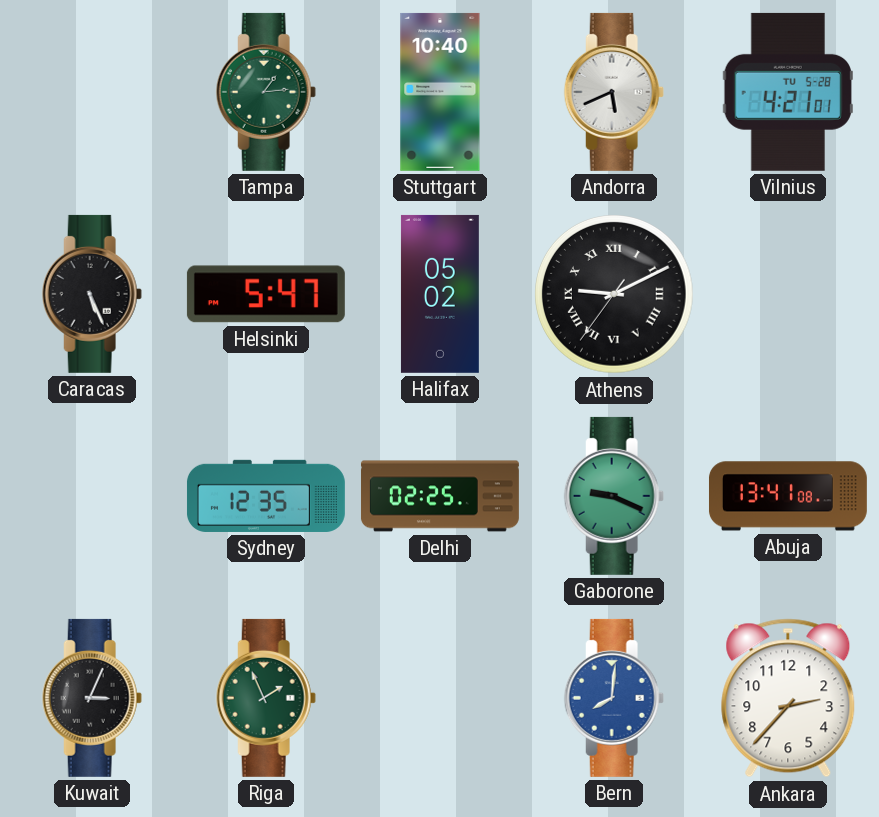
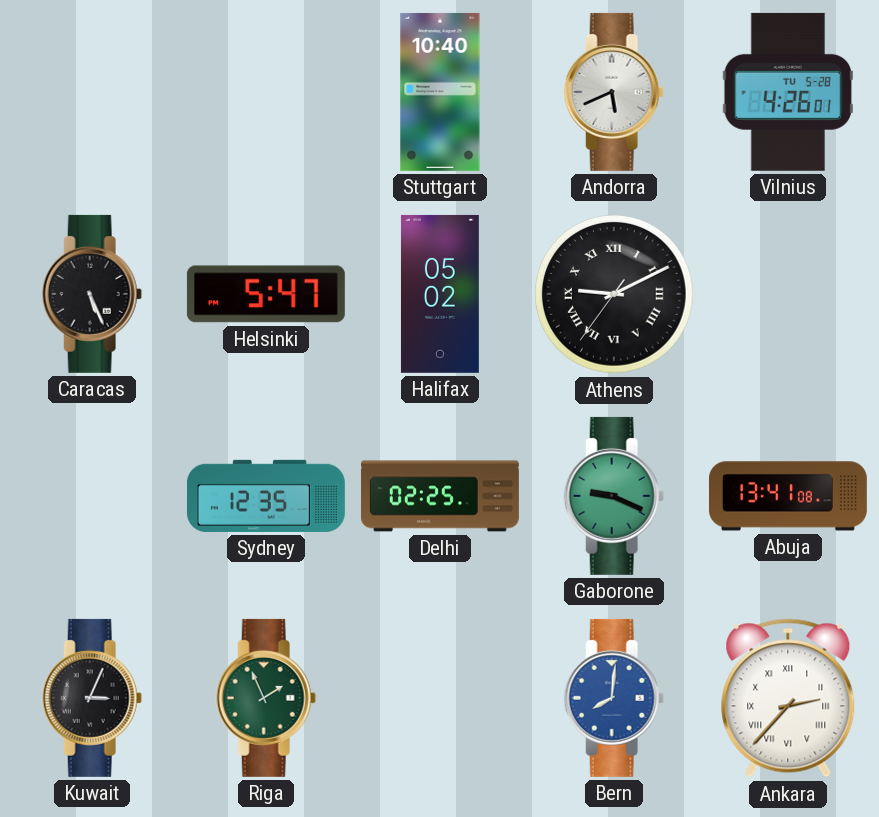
Tampa: 1:14 -> none (266, 92)
Vilnius: 4:21 -> 4:26 (788, 92)
Ankara numerals: Arabic -> Roman (788, 698)
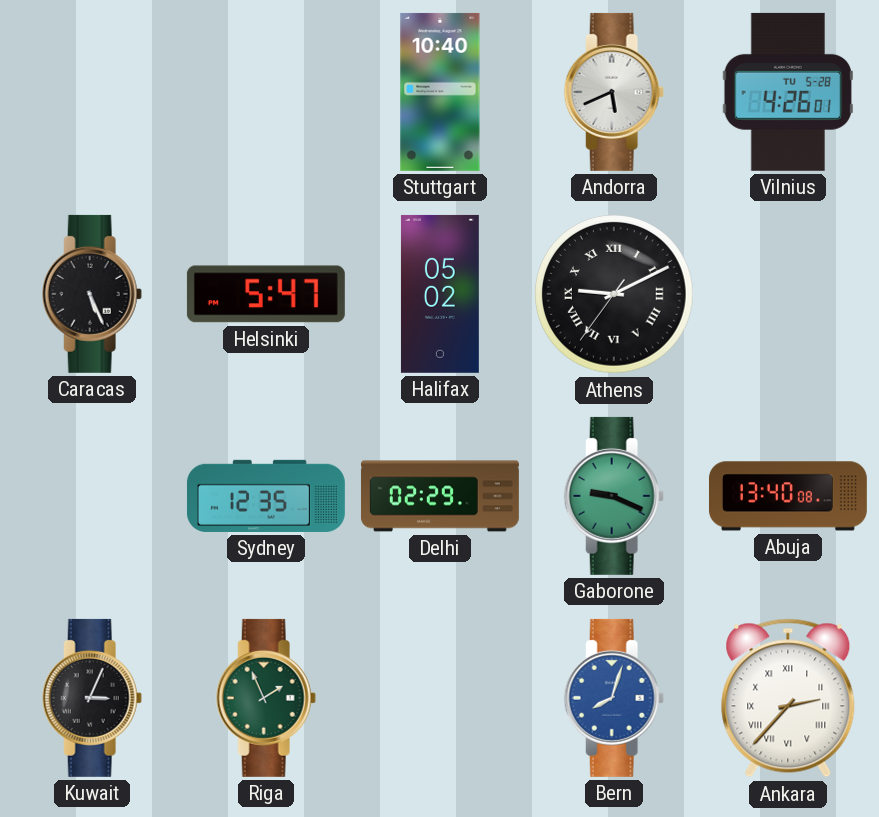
Delhi: 02:25 -> 02:29 (440, 496)
Abuja: 13:41 -> 13:40 (788, 496)
Bern: 8:01 -> 8:03 (614, 698)
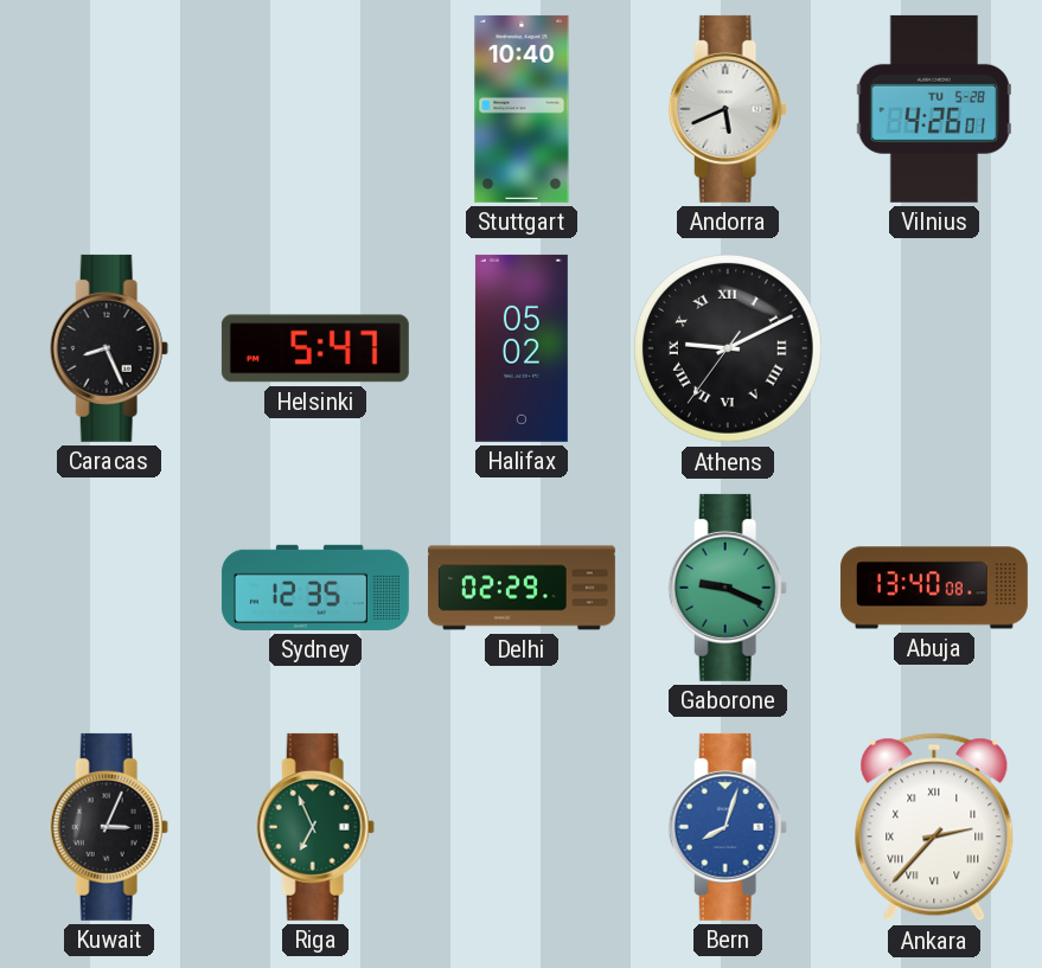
Caracas: 5:26 -> 8:26 (109, 348)
Riga: 1:56 -> 6:56 (315, 827)
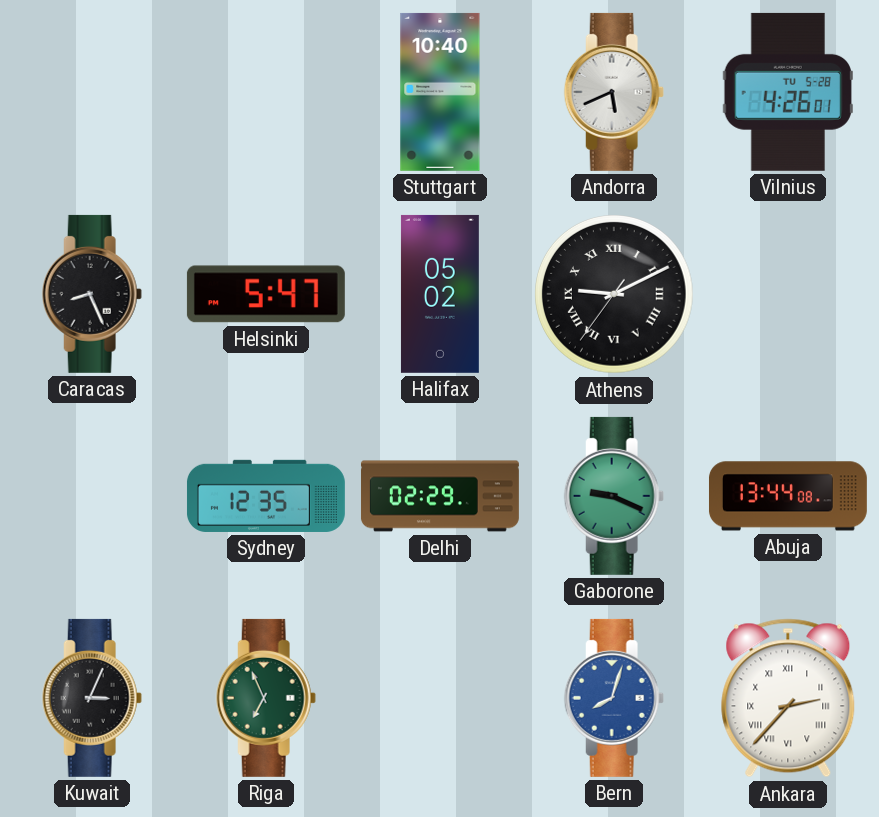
Abuja: 13:40 -> 13:44 (788, 496)
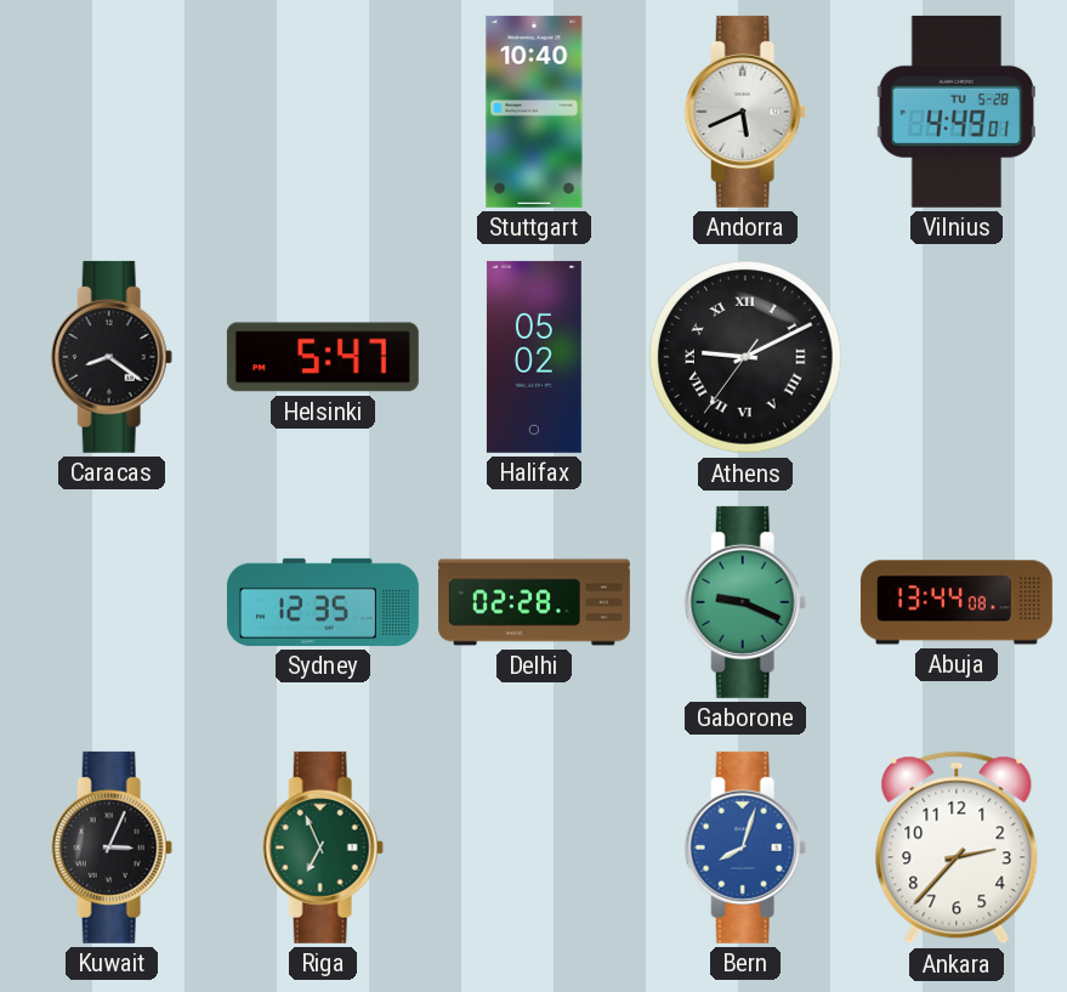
Vilnius: 4:26 -> 4:49 (957, 112)
Caracas: 8:26 -> 8:21 (112, 357)
Delhi: 02:29 -> 02:28 (534, 602)
Ankara numerals: Roman -> Arabic (957, 848)
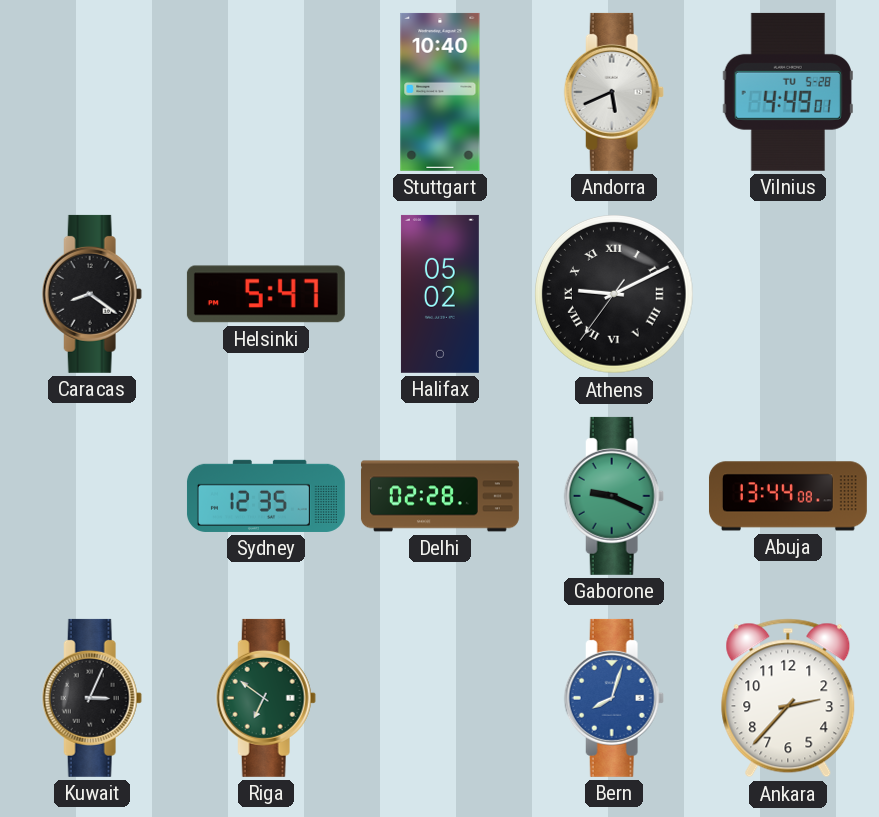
Riga: 6:56 -> 6:51 (266, 698)
